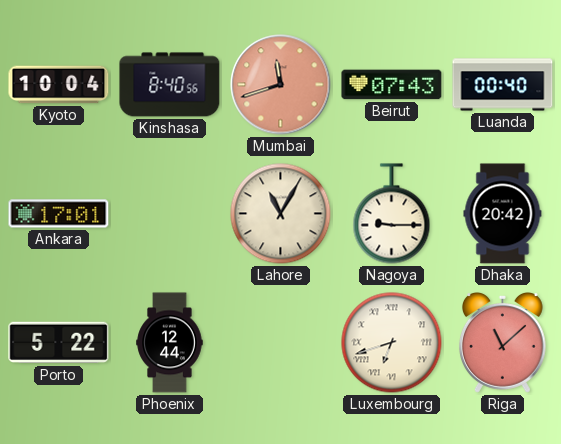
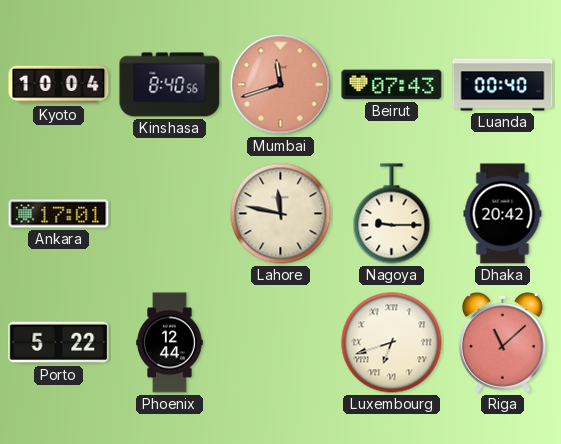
Lahore: 11:05 -> 11:47 (281, 214)
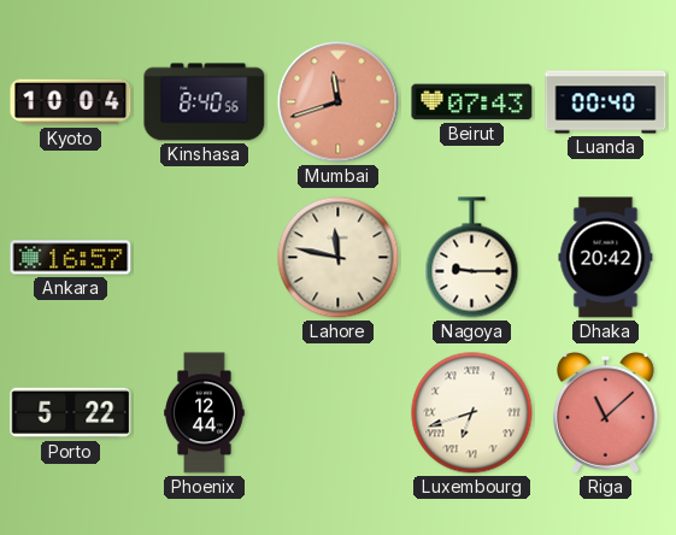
Ankara: 17:01 -> 16:57 (71, 258)
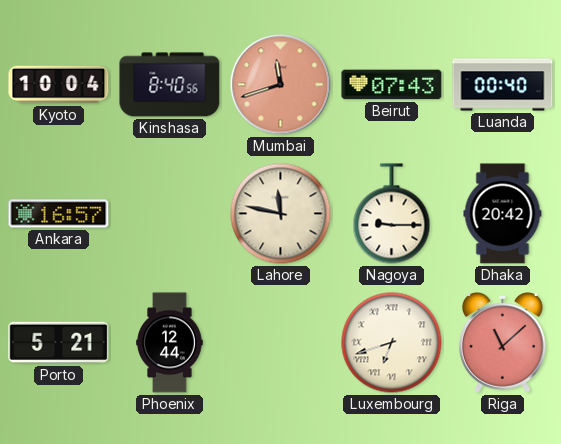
Porto: 5:22 -> 5:21 (59, 343)
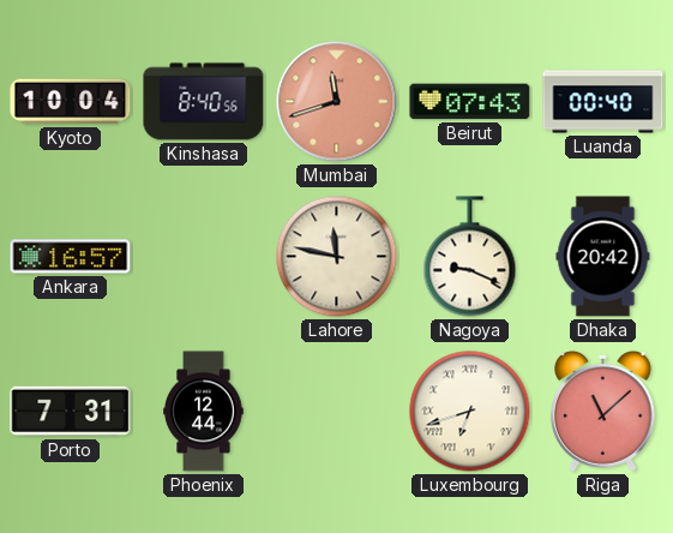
Nagoya: 9:15 -> 9:19 (470, 257)
Porto: 5:21 -> 7:31 (71, 412)
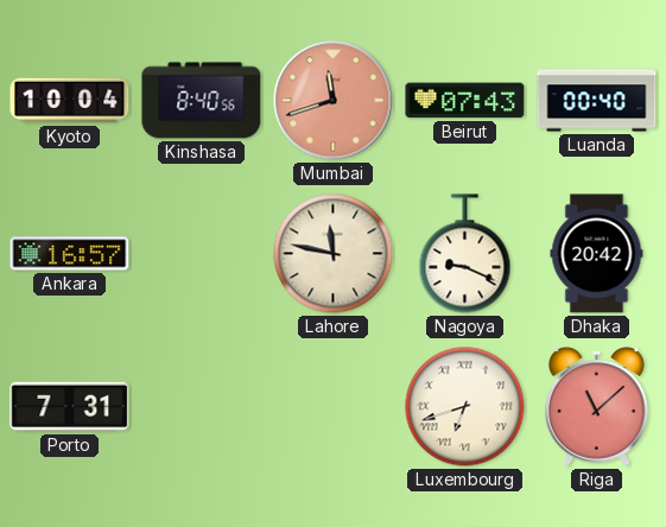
Phoenix: 12:44 -> none (204, 412)
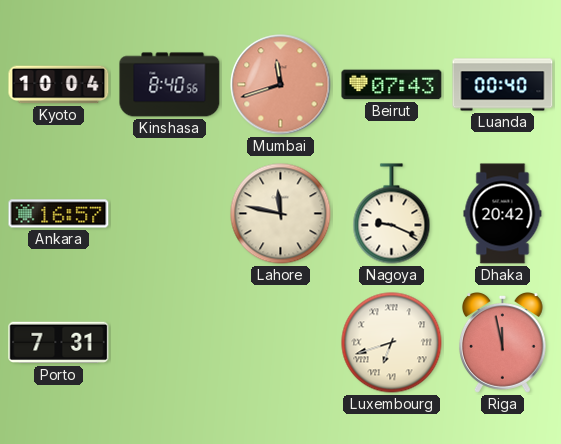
Riga: 11:08 -> 11:58 (502, 343)
